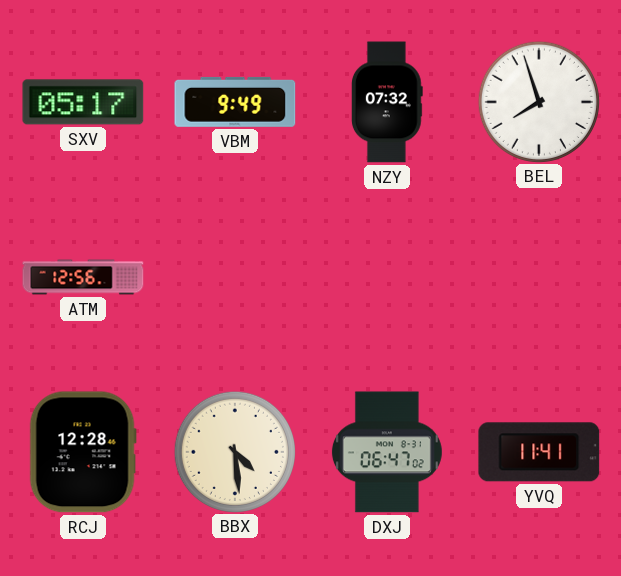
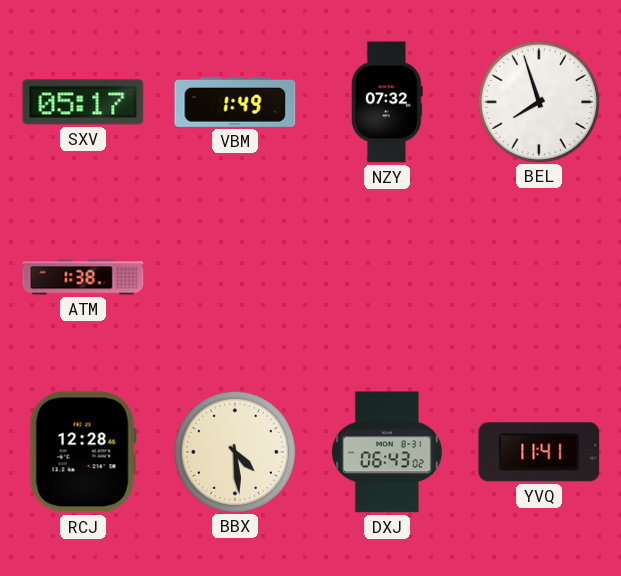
VBM: 9:49 -> 1:49 (235, 102)
ATM: 12:56 -> 1:38 (83, 277)
DXJ: 06:47 -> 06:43 (387, 452)
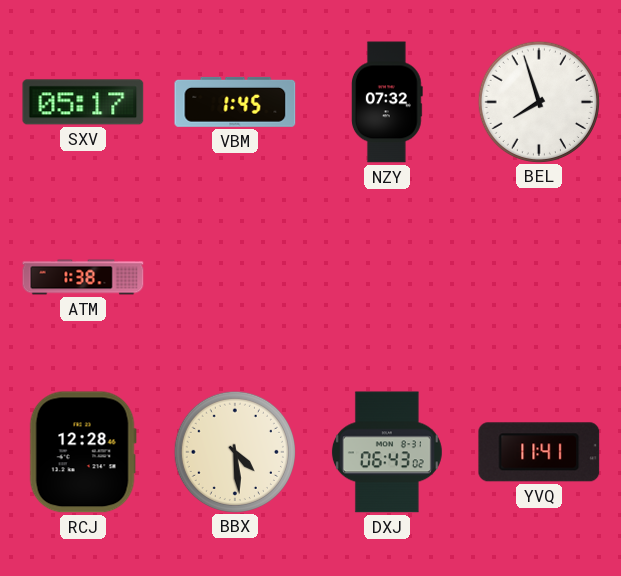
VBM: 1:49 -> 1:45 (235, 102)
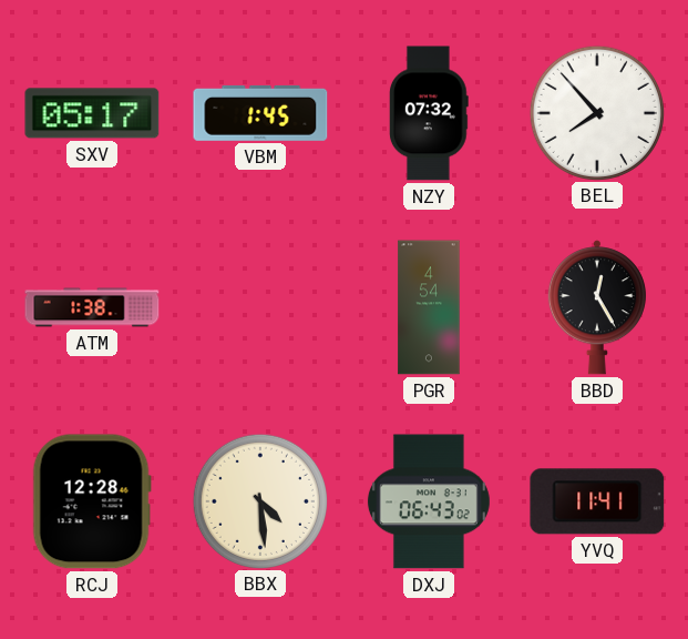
BEL: 7:57 -> 7:53 (596, 112)
PGR: none -> 4:54 (429, 307)
BBD: none -> 12:25 (597, 307)
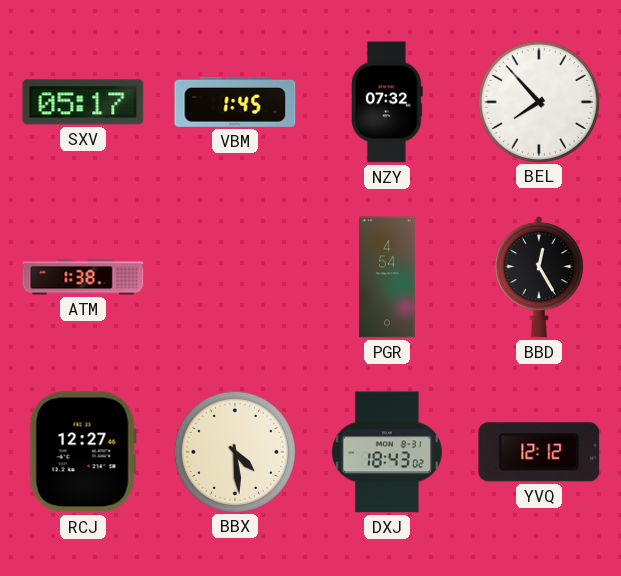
RCJ: 12:28 -> 12:27 (83, 452)
DXJ: 06:43 -> 18:43 (387, 452)
YVQ: 11:41 -> 12:12 (539, 452)
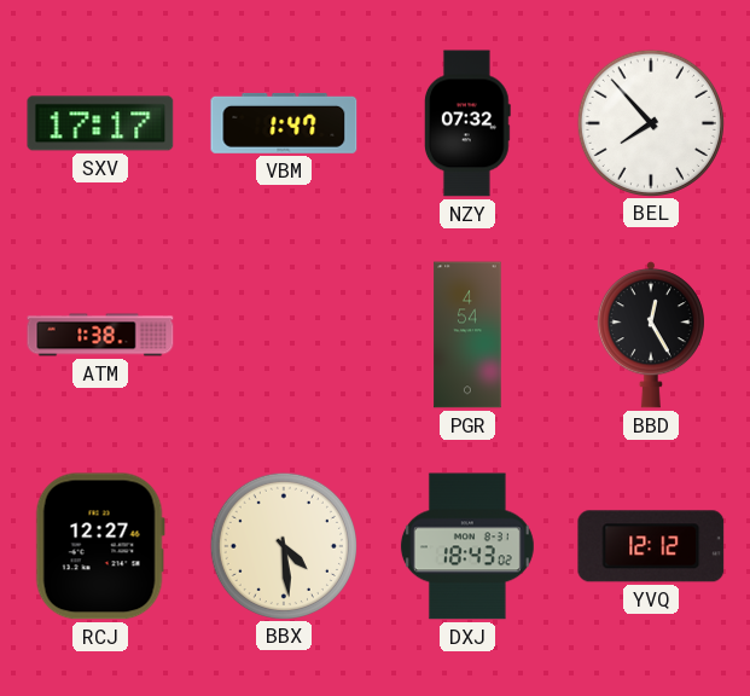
SXV: 05:17 -> 17:17 (100, 123)
VBM: 1:45 -> 1:47 (284, 123)
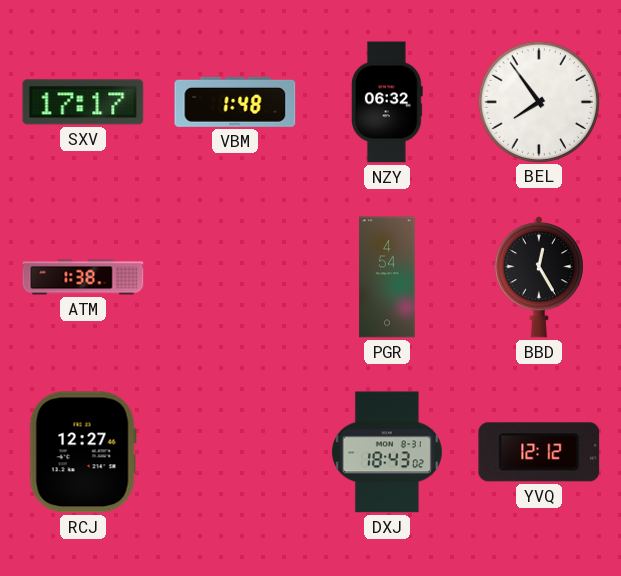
VBM: 1:47 -> 1:48 (235, 102)
NZY: 07:32 -> 06:32 (387, 102)
BEL: 7:53 -> 7:54 (538, 101)
BBX: 4:29 -> none (283, 545)
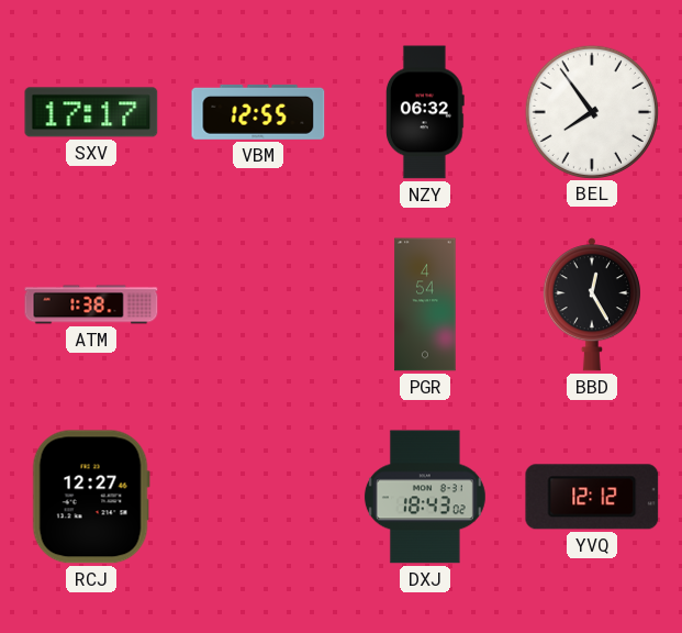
VBM: 1:48 -> 12:55 (258, 112)
